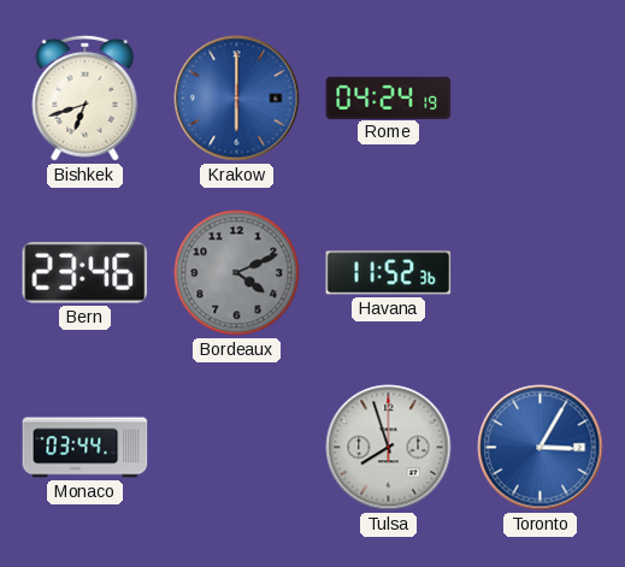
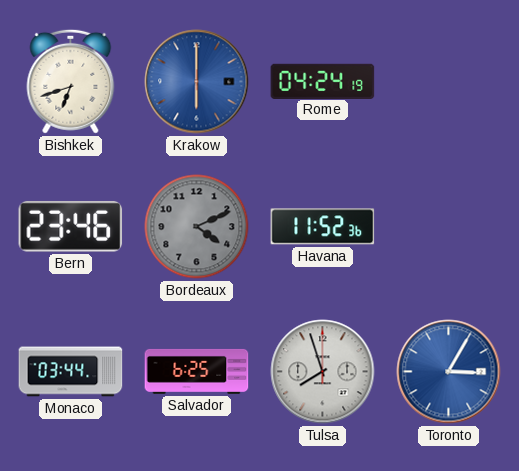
Salvador: none -> 6:25 (197, 371)
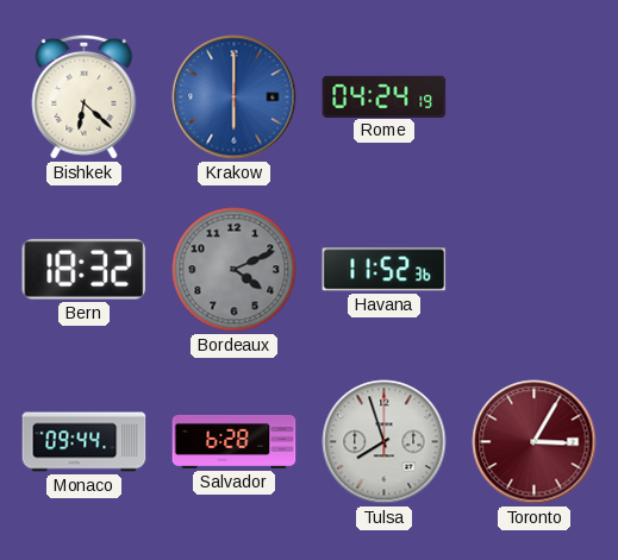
Bishkek: 6:42 -> 6:22 (85, 96)
Bern: 23:46 -> 18:32 (85, 269)
Monaco: 03:44 -> 09:44 (85, 442)
Salvador: 6:25 -> 6:28 (235, 441)
Toronto dial: blue -> burgundy (535, 442)
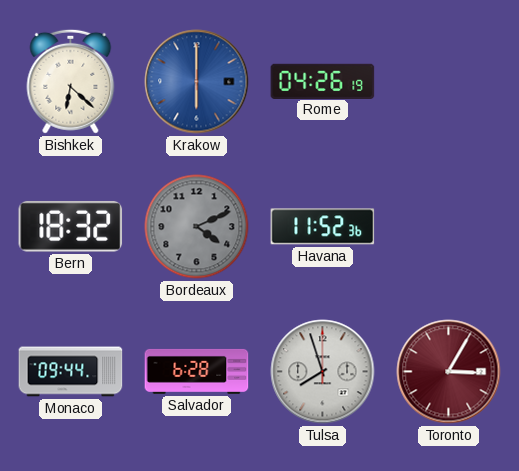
Rome: 04:24 -> 04:26 (323, 81)
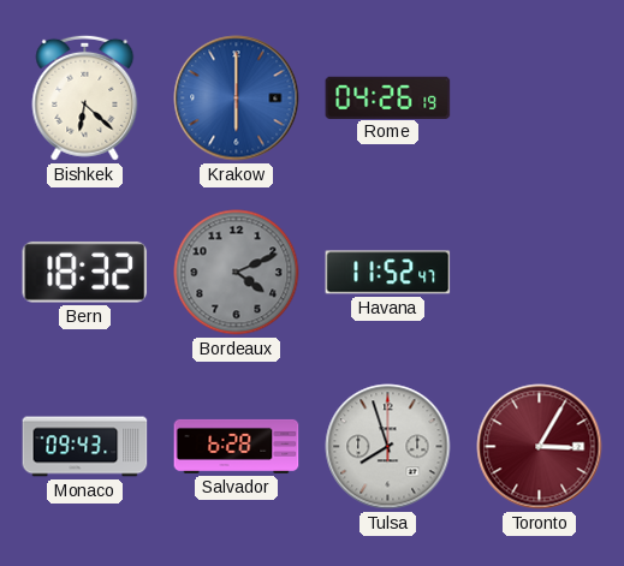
Havana: 11:52:36 -> 11:52:47 (388, 273)
Monaco: 09:44 -> 09:43 (85, 447)
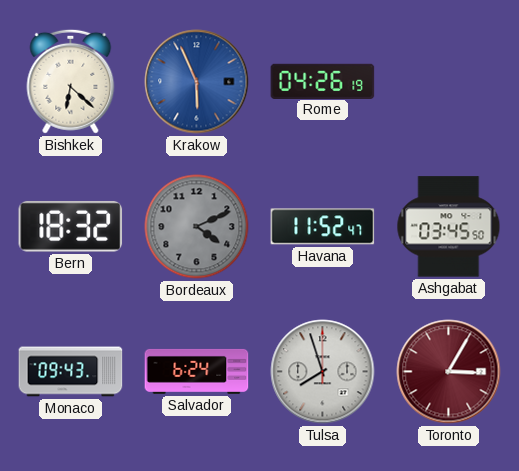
Krakow: 6:00 -> 5:56 (197, 82)
Ashgabat: none -> 03:45 (449, 227)
Salvador: 6:28 -> 6:24 (197, 371)
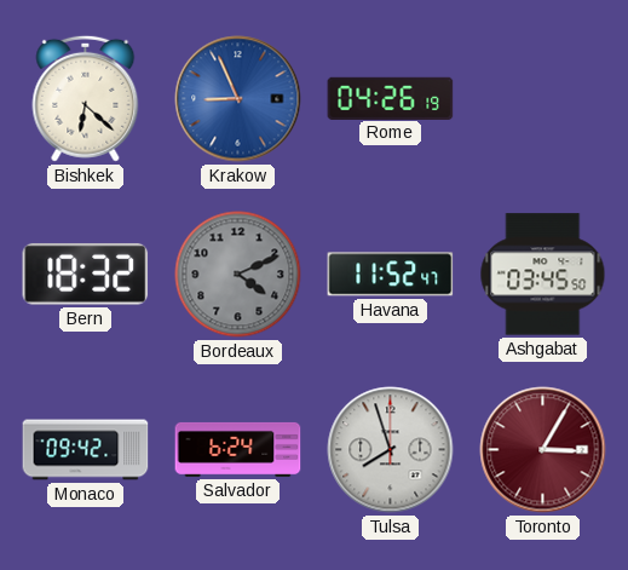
Krakow: 5:56 -> 8:56 (238, 99)
Monaco: 09:43 -> 09:42 (86, 450)
